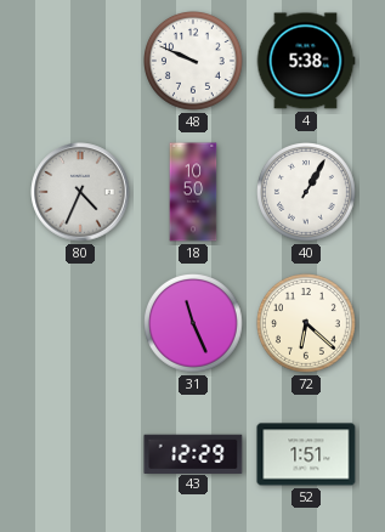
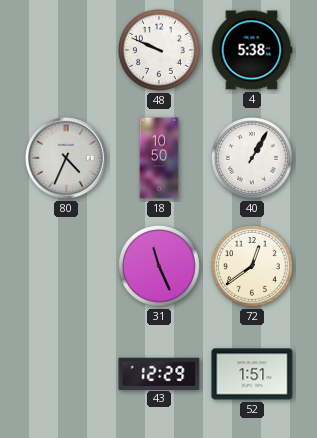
72: 6:22 -> 12:39 (253, 267)
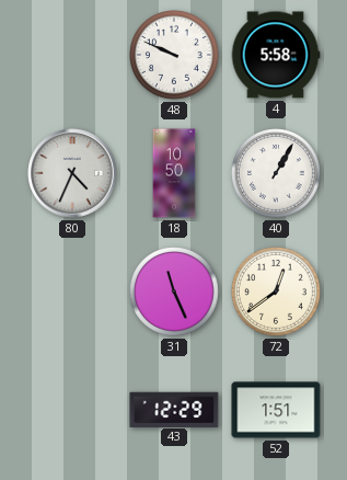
4: 5:38 -> 5:58 (276, 55)
